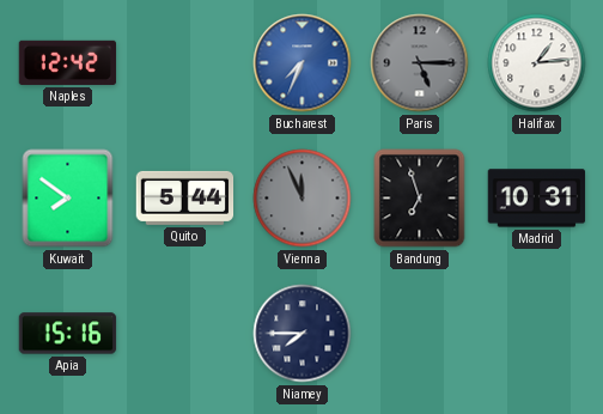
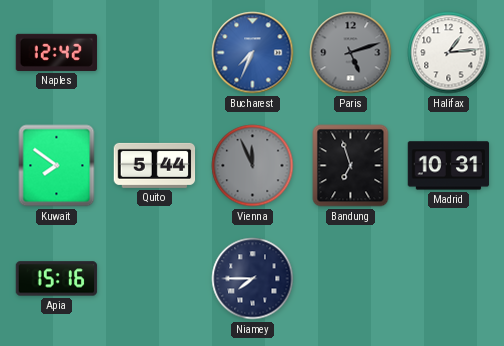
Paris: 5:15 -> 5:12 (351, 53)
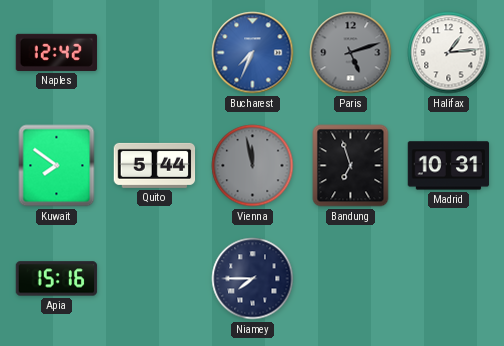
Vienna: 11:56 -> 11:58 (253, 166)
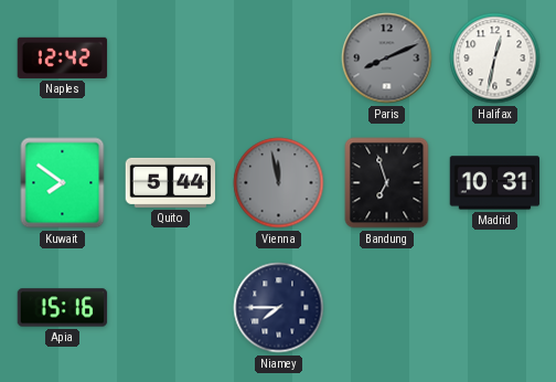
Bucharest: 7:34 -> none (253, 53)
Paris: 5:12 -> 8:11 (387, 59)
Halifax: 1:14 -> 12:32 (495, 59)
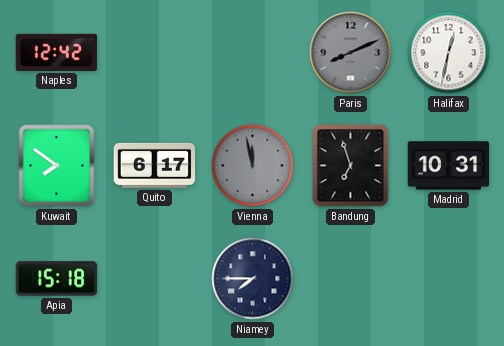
Quito: 5:44 -> 6:17 (155, 165)
Apia: 15:16 -> 15:18 (57, 279)
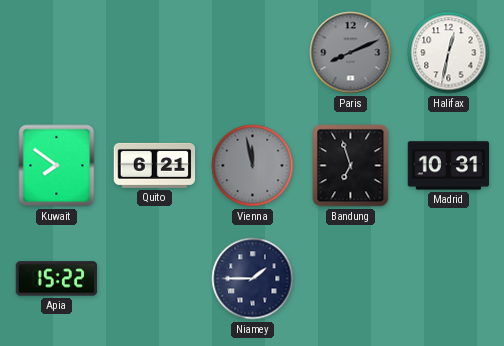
Naples: 12:42 -> none (57, 52)
Quito: 6:17 -> 6:21 (155, 165)
Apia: 15:18 -> 15:22 (57, 279)
Niamey: 7:45 -> 1:45 (253, 279)
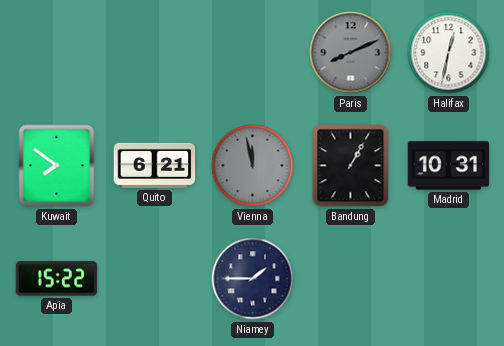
Bandung: 6:57 -> 1:05 (351, 166)
